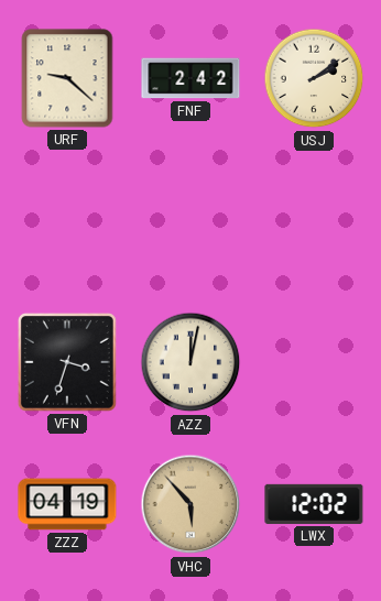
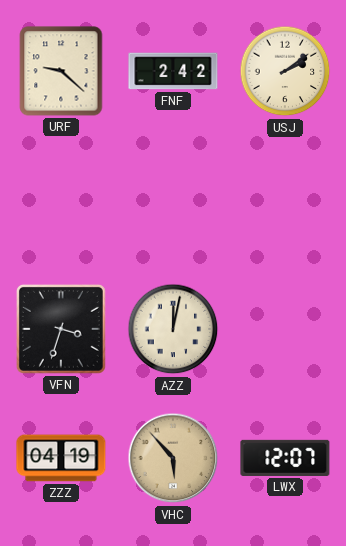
LWX: 12:02 -> 12:07 (285, 458)
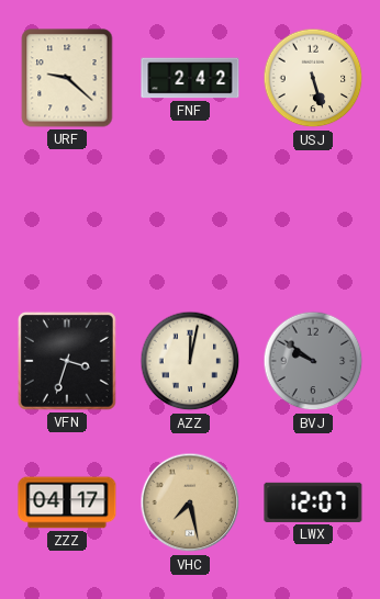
USJ: 2:09 -> 5:27 (313, 78)
BVJ: none -> 9:51 (313, 361)
ZZZ: 04:19 -> 04:17 (67, 502)
VHC: 5:53 -> 7:28 (190, 502)
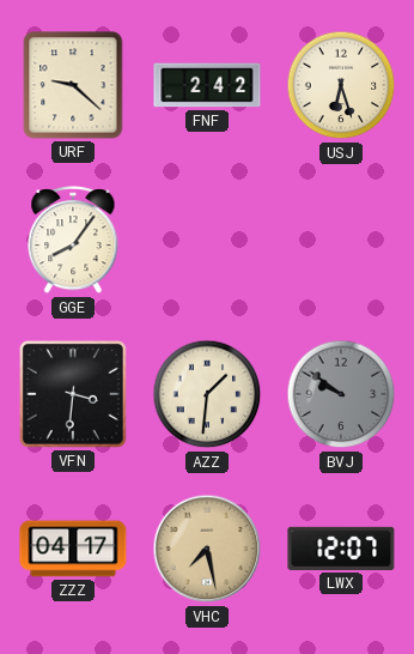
USJ: 5:27 -> 6:27 (341, 85)
GGE: none -> 8:06 (73, 241)
VFN: 3:33 -> 3:31 (73, 394)
AZZ: 12:02 -> 1:31 (207, 394)
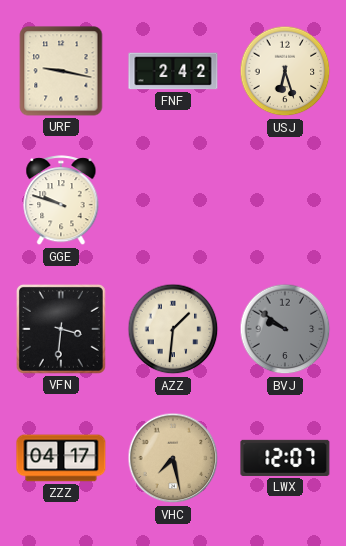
URF: 9:22 -> 9:17 (61, 71)
GGE: 8:06 -> 9:48 (61, 201)
